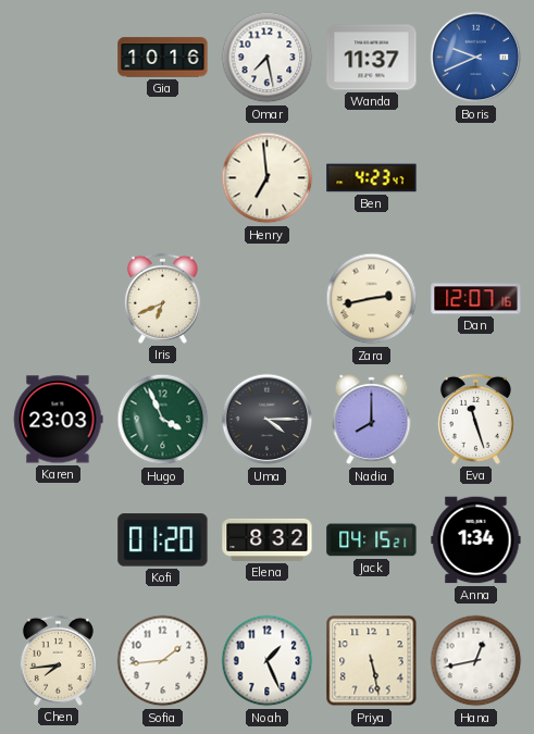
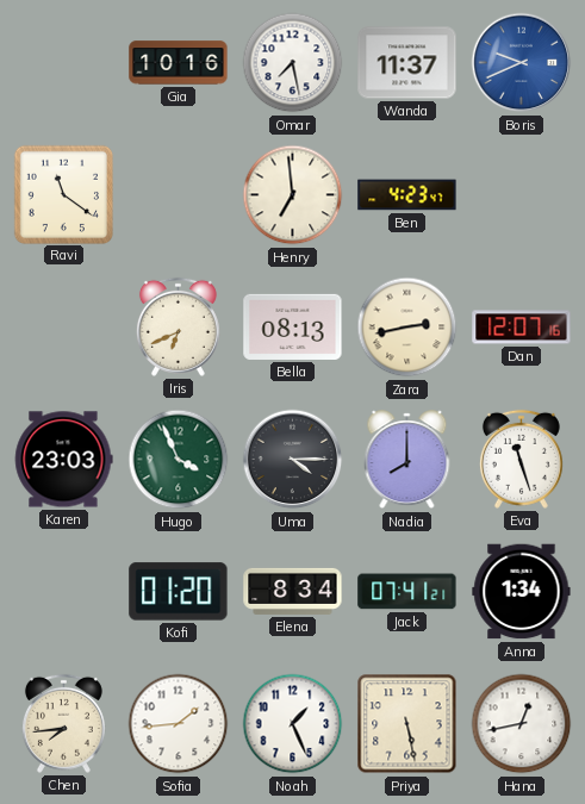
Ravi: none -> 11:21 (63, 194)
Bella: none -> 08:13 (293, 326)
Elena: 8:32 -> 8:34 (293, 591)
Jack: 04:15 -> 07:41 (407, 592)
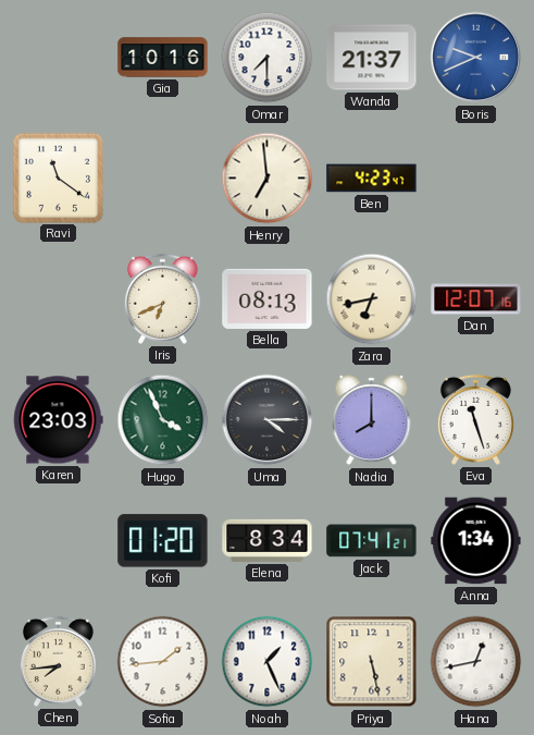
Omar: 7:28 -> 7:30 (268, 58)
Wanda: 11:37 -> 21:37 (372, 58)
Zara: 2:43 -> 6:43 (372, 299)
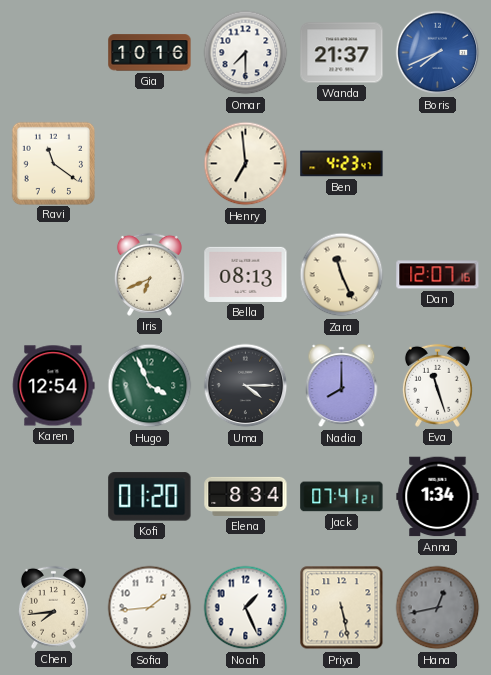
Boris: 9:41 -> 7:41 (438, 53)
Zara: 6:43 -> 11:26 (342, 275)
Karen: 23:03 -> 12:54 (53, 386)
Hana dial: white -> grey (438, 608)
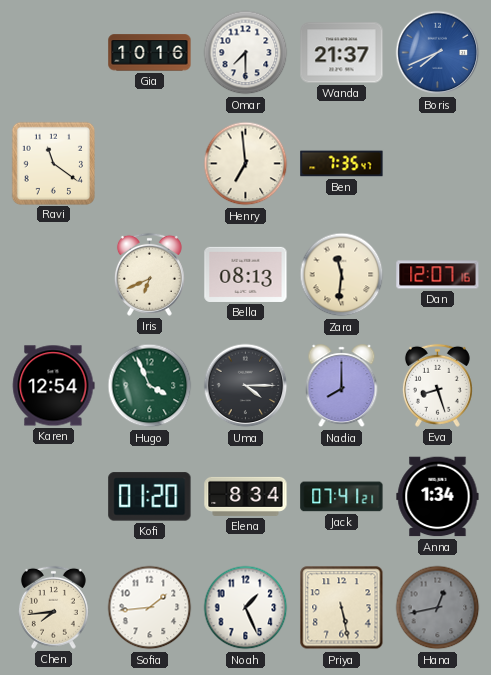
Ben: 4:23 -> 7:35 (342, 164)
Zara: 11:26 -> 11:31 (342, 275)
Eva: 11:27 -> 8:27 (437, 385)
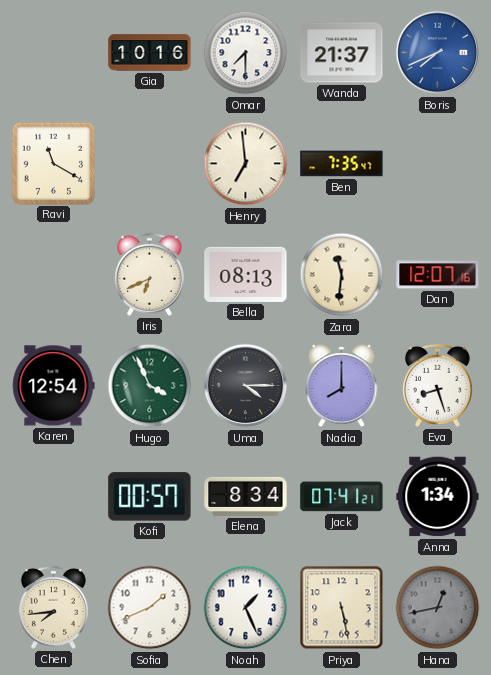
Ravi: 11:21 -> 11:20 (53, 163)
Kofi: 01:20 -> 00:57 (150, 497)
Sofia: 1:44 -> 1:41 (150, 608)
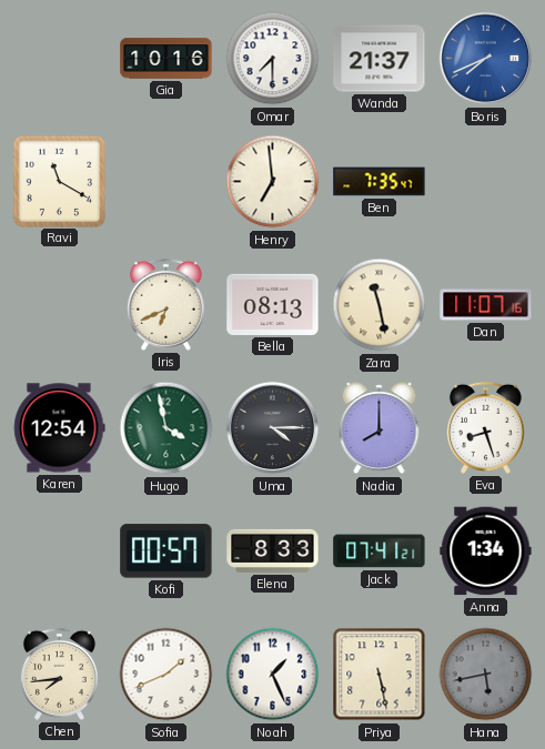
Zara: 11:31 -> 11:28 (380, 305)
Dan: 12:07 -> 11:07 (486, 305)
Hugo: 3:56 -> 3:58 (166, 428)
Elena: 8:34 -> 8:33 (273, 550)
Hana: 12:43 -> 5:43 (486, 675)
